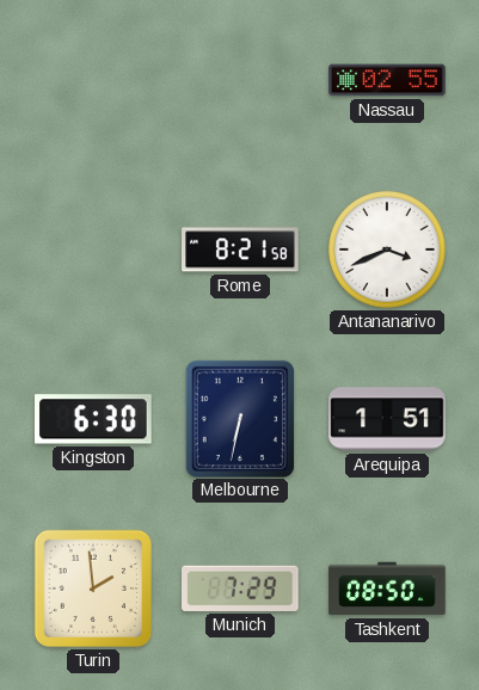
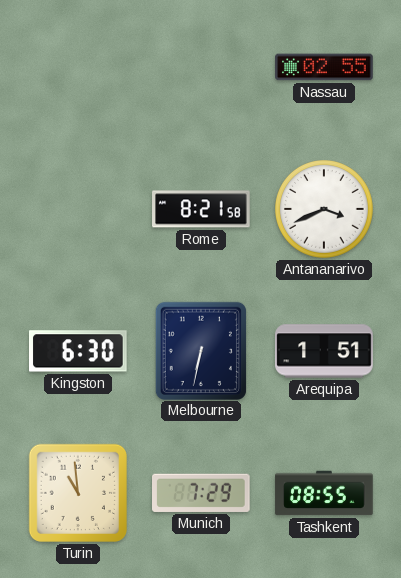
Turin: 1:59 -> 10:59 (78, 493)
Tashkent: 08:50 -> 08:55 (324, 493)
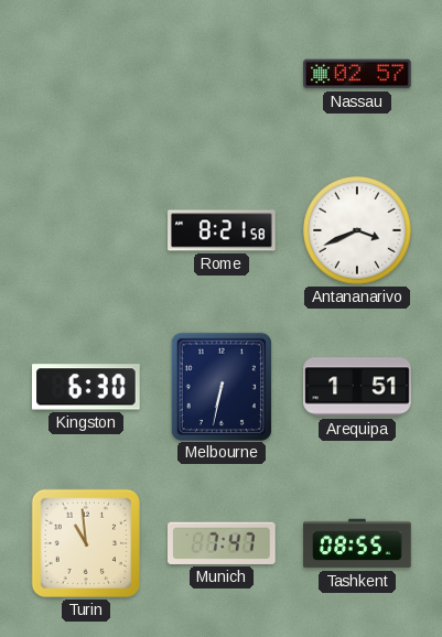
Nassau: 02:55 -> 02:57 (357, 74)
Munich: 7:29 -> 7:47 (223, 543)
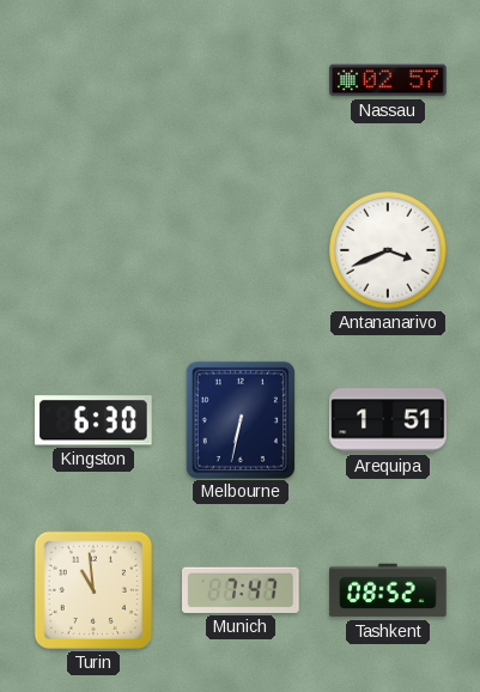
Rome: 8:21 -> none (222, 230)
Tashkent: 08:55 -> 08:52 (388, 590)
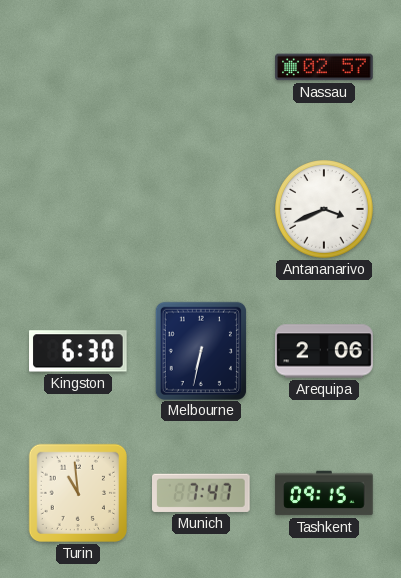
Arequipa: 1:51 -> 2:06 (324, 351)
Tashkent: 08:52 -> 09:15 (324, 493)
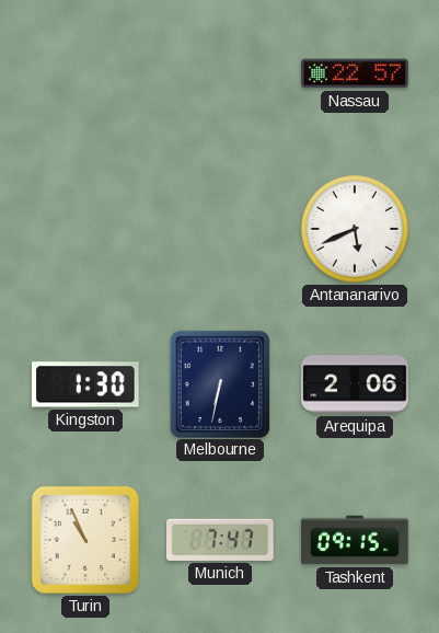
Nassau: 02:57 -> 22:57 (355, 73)
Antananarivo: 3:41 -> 5:41 (356, 230)
Kingston: 6:30 -> 1:30 (86, 384)
Turin: 10:59 -> 10:56 (85, 540)
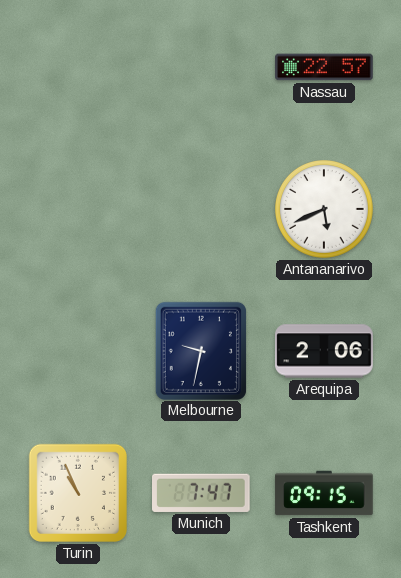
Kingston: 1:30 -> none (86, 384)
Melbourne: 6:32 -> 9:32 (201, 350)
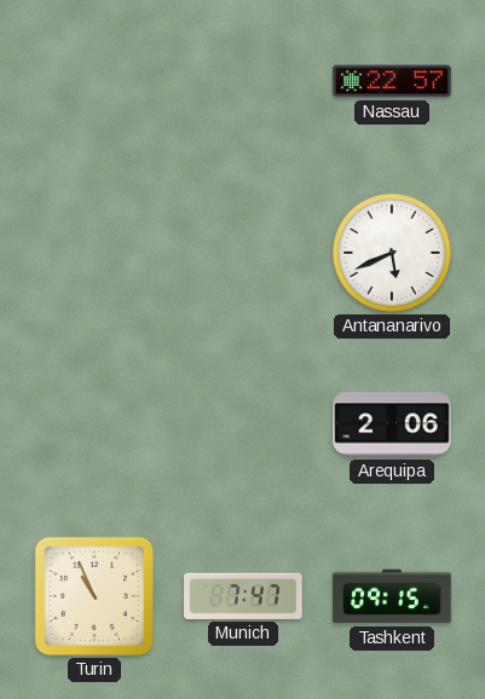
Melbourne: 9:32 -> none (201, 350)
